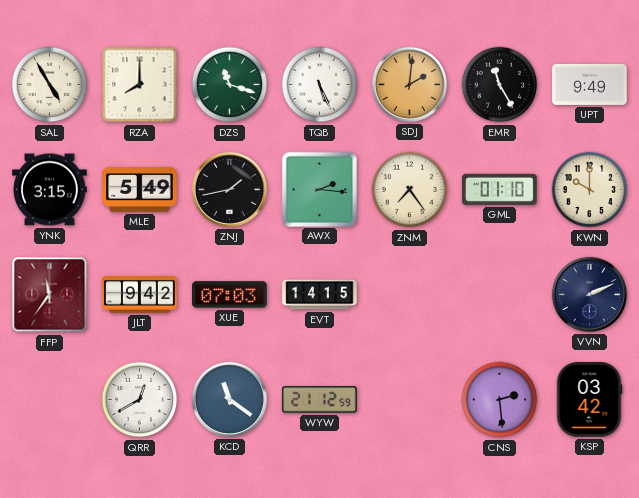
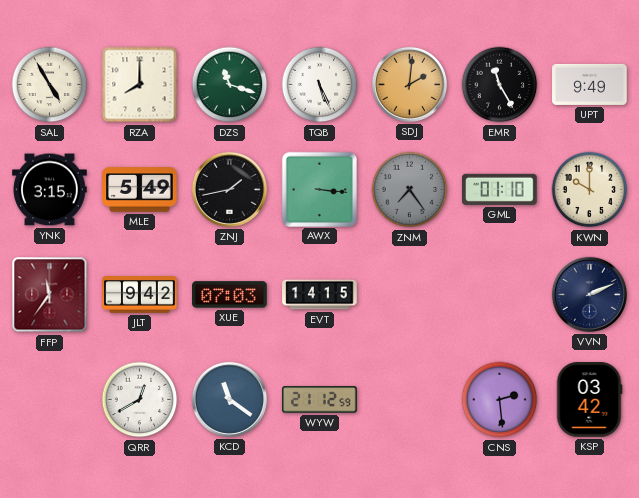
AWX: 2:16 -> 3:16 (319, 189)
ZNM dial: cream -> grey (410, 190)
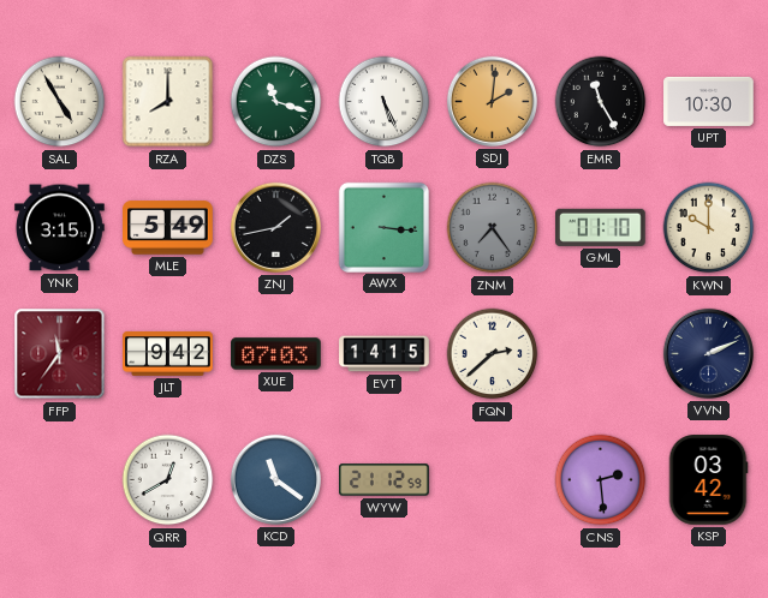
UPT: 9:49 -> 10:30 (709, 101)
FQN: none -> 2:38 (493, 354)
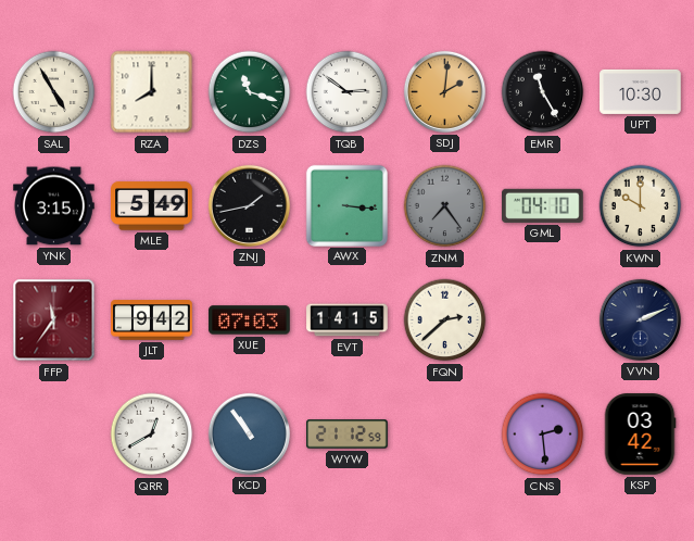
TQB: 5:26 -> 2:51 (348, 92)
GML: 01:10 -> 04:10 (543, 205)
KCD: 11:21 -> 10:54 (249, 433)
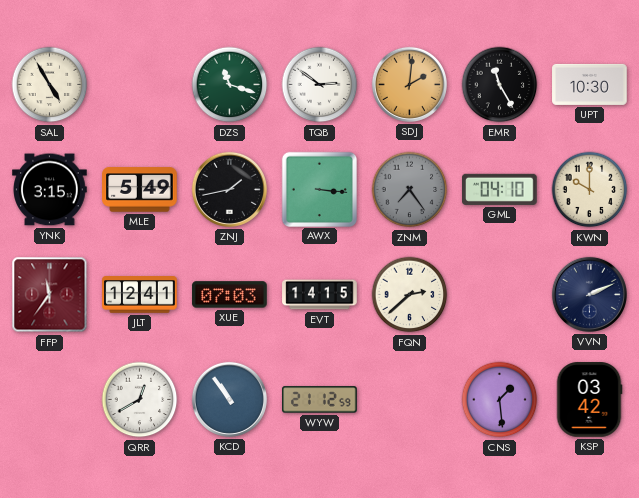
RZA: 8:00 -> none (152, 92)
JLT: 9:42 -> 12:41 (140, 295)
CNS: 2:29 -> 1:29 (500, 400)
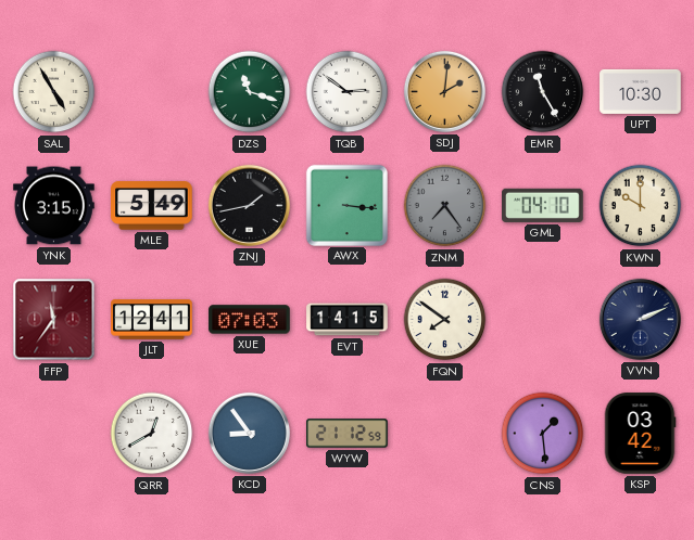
FQN: 2:38 -> 7:51 (445, 320)
KCD: 10:54 -> 8:54 (249, 433)
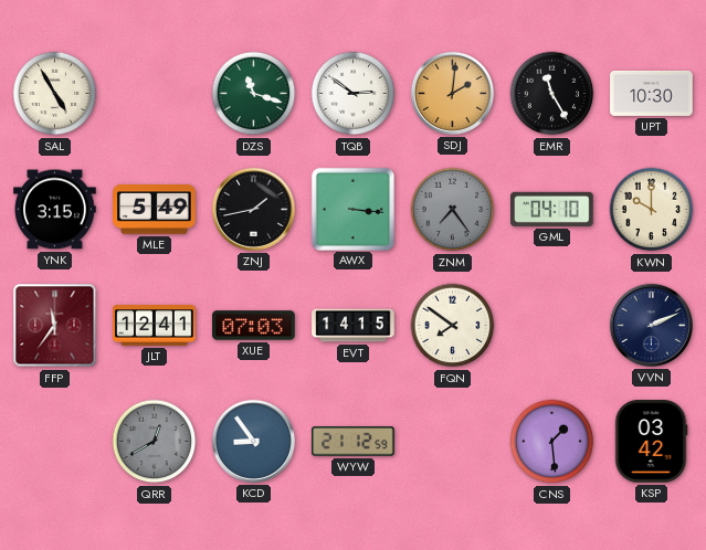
QRR dial: white -> grey (155, 442)
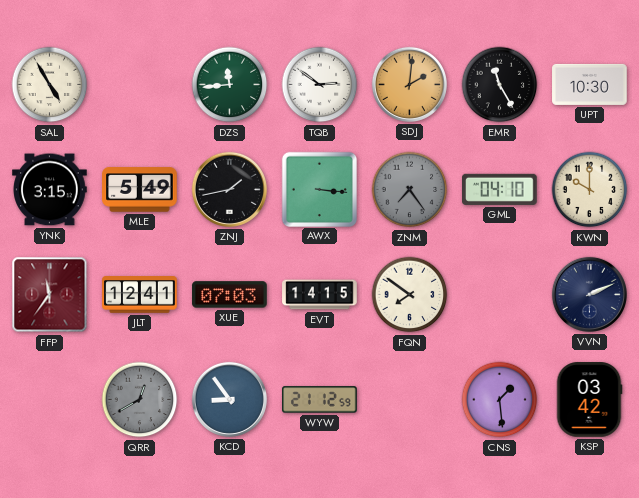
DZS: 11:18 -> 11:44 (230, 85)
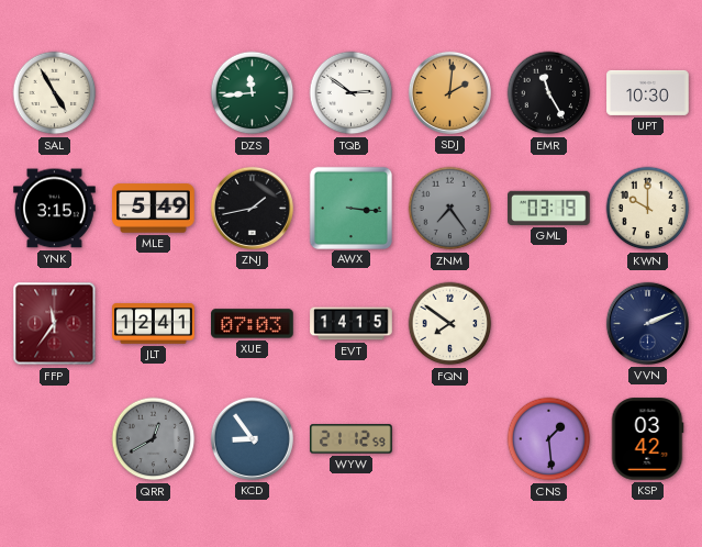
GML: 04:10 -> 03:19 (549, 208)
